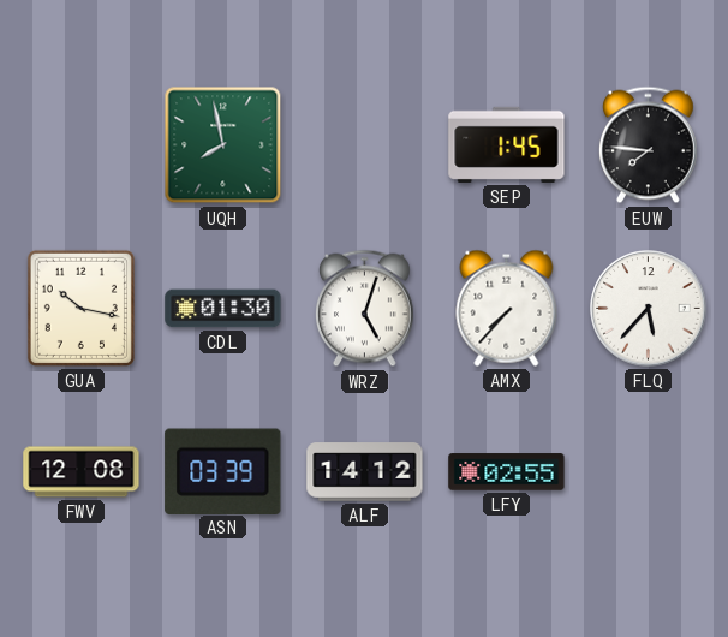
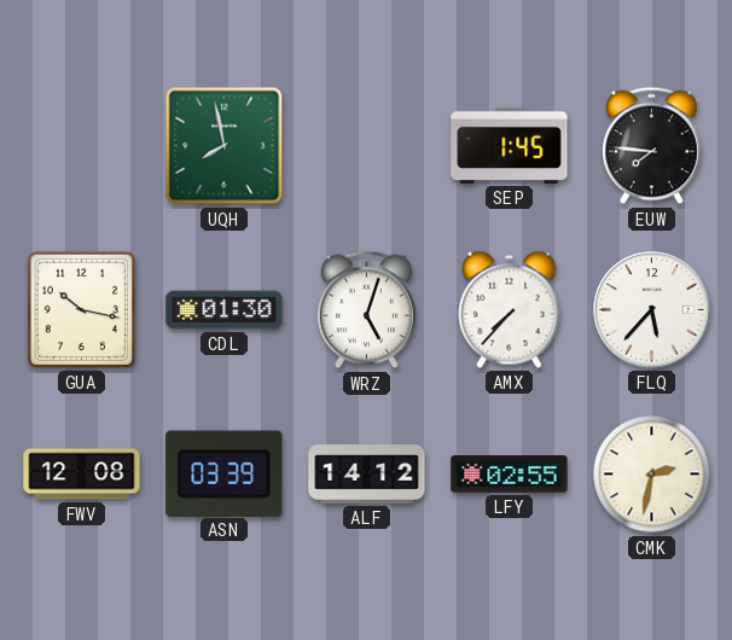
CMK: none -> 2:32 (652, 475)
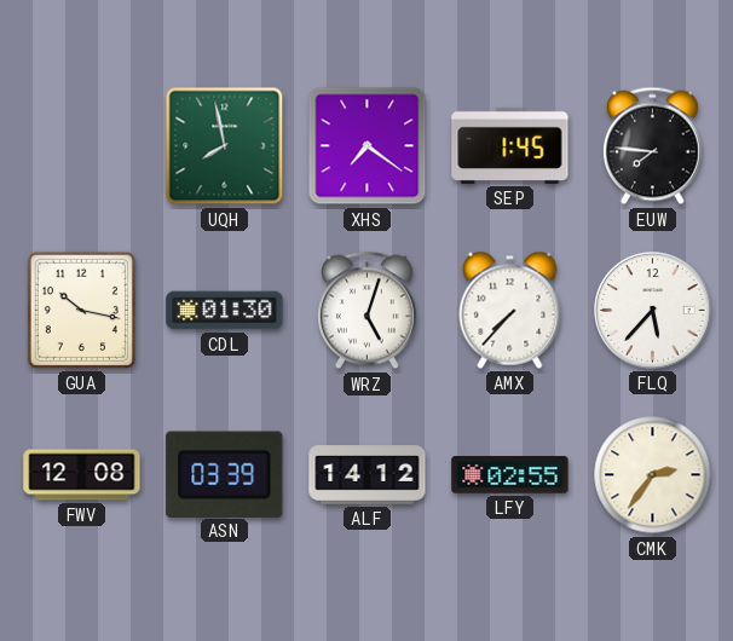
XHS: none -> 7:21 (368, 146)
CMK: 2:32 -> 2:36 (653, 475)
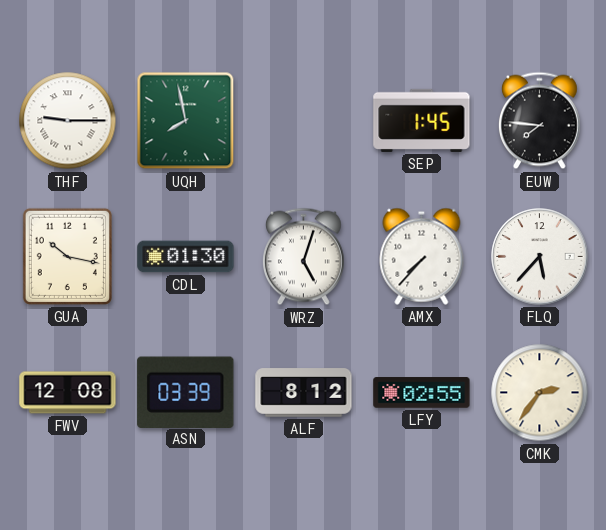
THF: none -> 9:15 (68, 121)
XHS: 7:21 -> none (368, 146)
ALF: 14:12 -> 8:12 (304, 393)
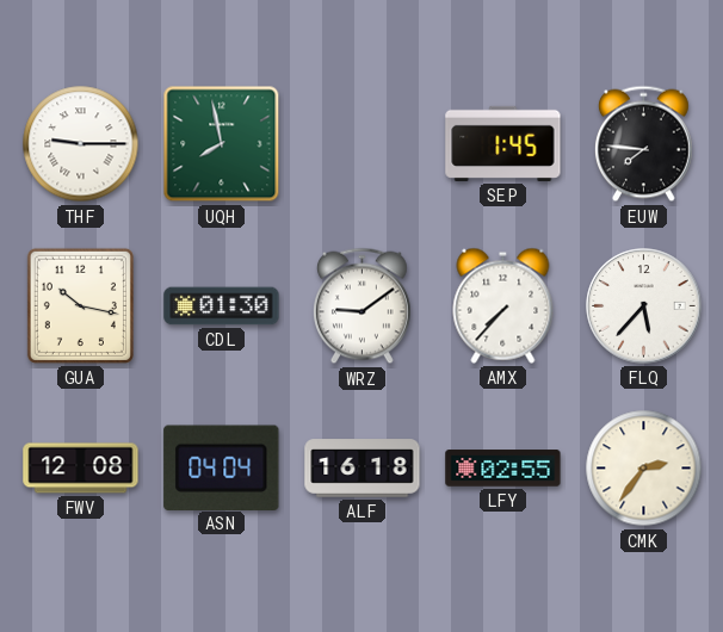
WRZ: 5:03 -> 9:09 (361, 306)
ASN: 03:39 -> 04:04 (222, 467)
ALF: 8:12 -> 16:18 (363, 469)
